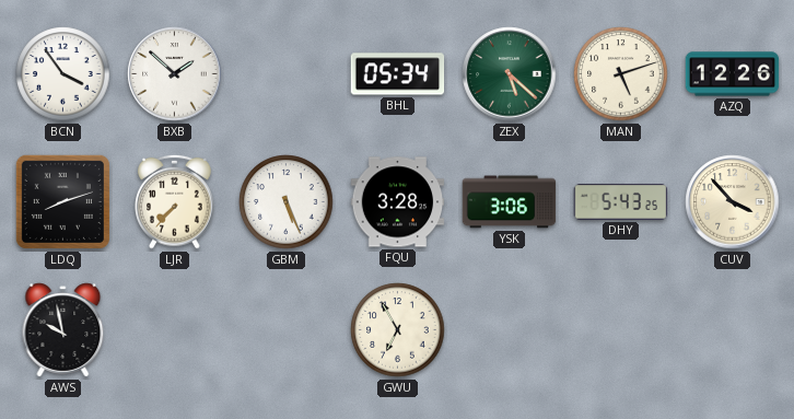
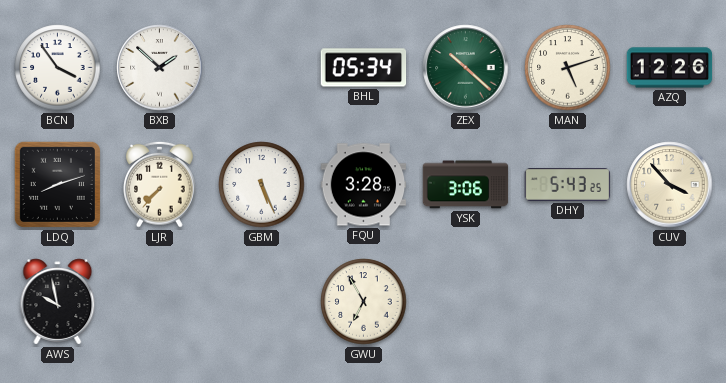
ZEX: 5:22 -> 10:22 (466, 68)
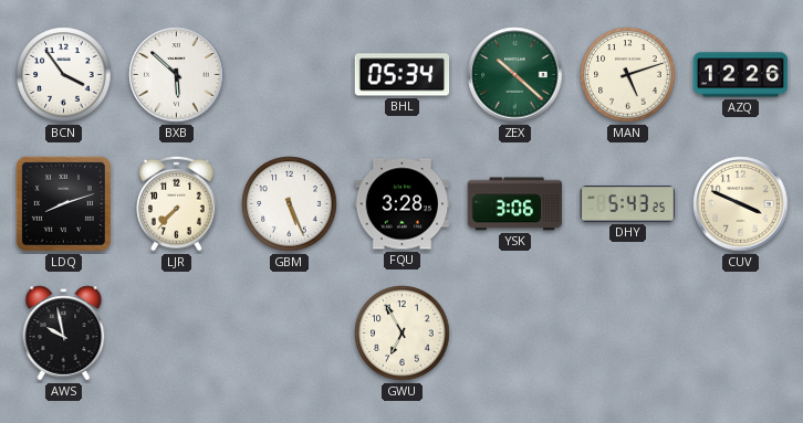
BXB: 1:52 -> 5:52 (177, 75)
CUV: 3:53 -> 3:49 (741, 204)
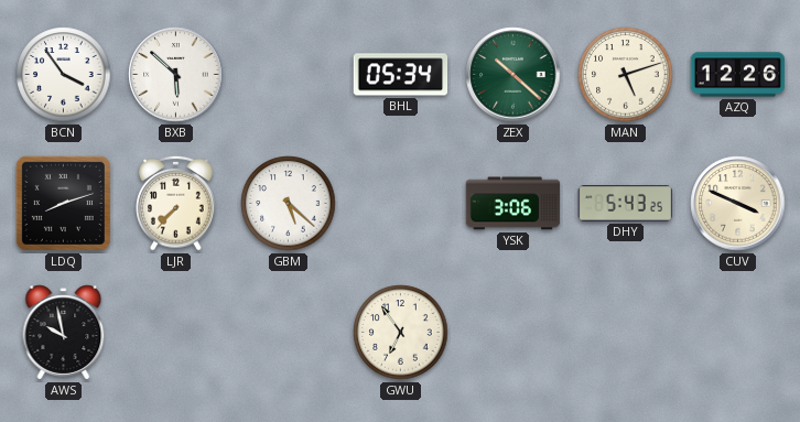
GBM: 5:26 -> 5:22 (289, 204)
FQU: 3:28 -> none (403, 204)
GWU: 6:55 -> 6:54 (401, 333)
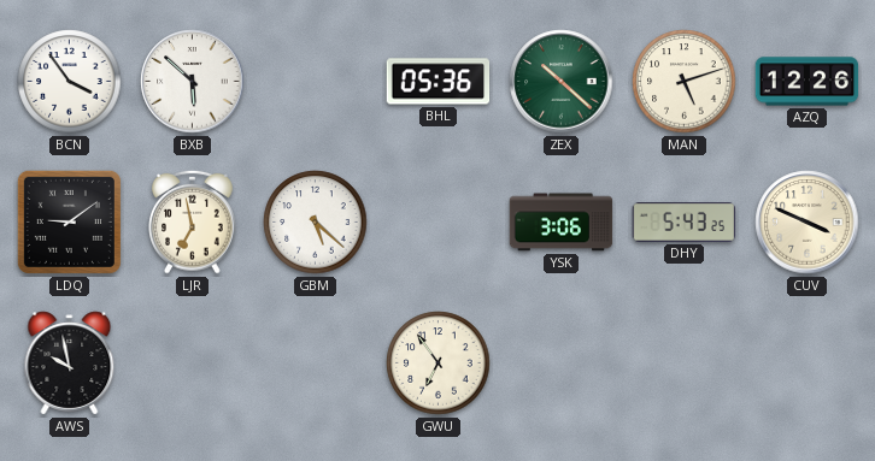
BHL: 05:34 -> 05:36 (439, 82)
LDQ: 8:12 -> 9:09 (69, 221)
LJR: 7:37 -> 6:58 (193, 221)
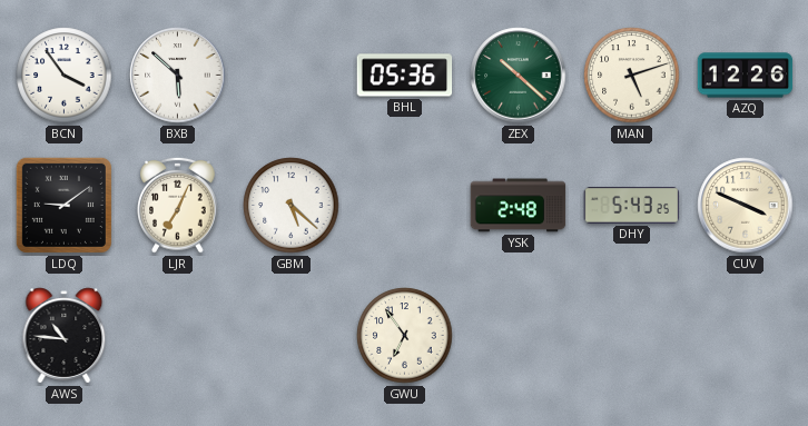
LJR: 6:58 -> 7:04 (178, 205)
YSK: 3:06 -> 2:48 (519, 206)
AWS: 9:58 -> 10:46 (65, 336)
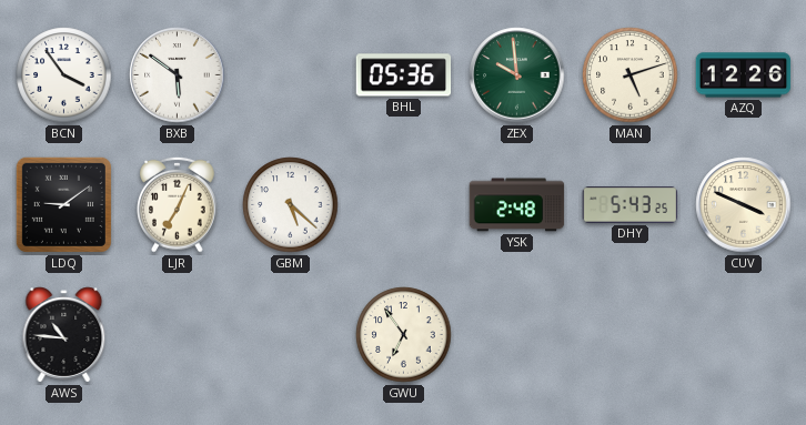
BXB: 5:52 -> 5:51 (178, 75)
ZEX: 10:22 -> 9:59 (517, 75)
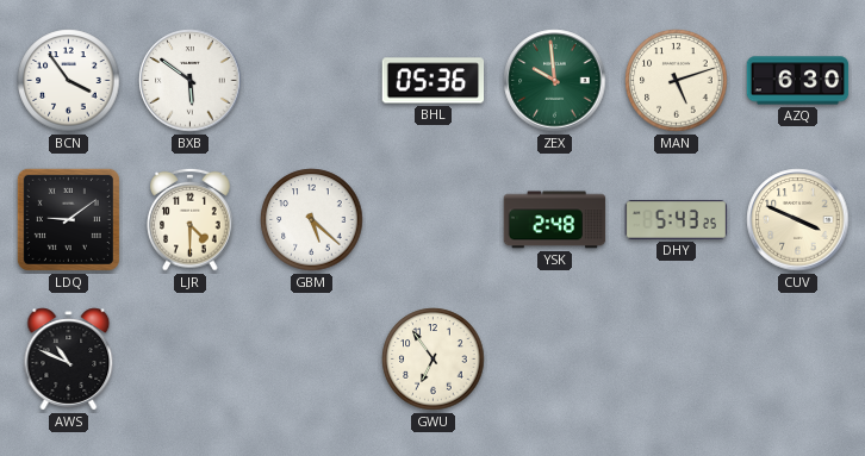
AZQ: 12:26 -> 6:30 (798, 81)
LJR: 7:04 -> 4:30 (191, 219)
AWS: 10:46 -> 10:49 (69, 360)
